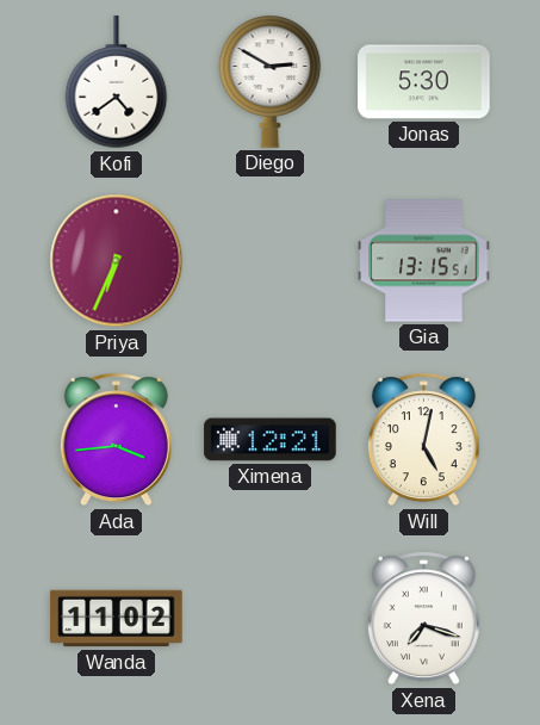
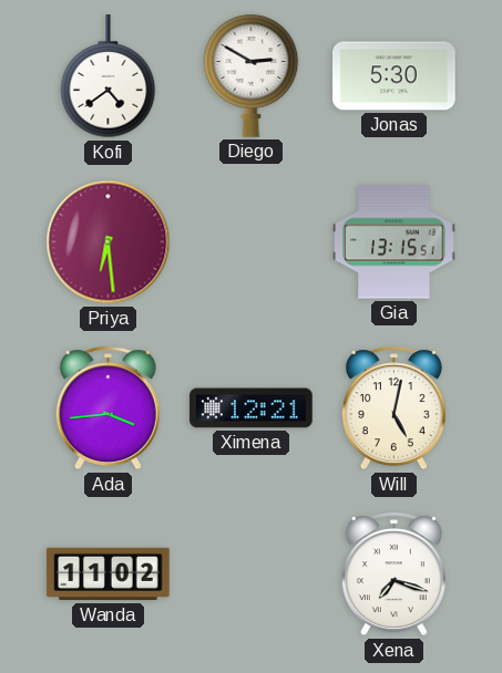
Priya: 6:34 -> 6:29 (109, 242)
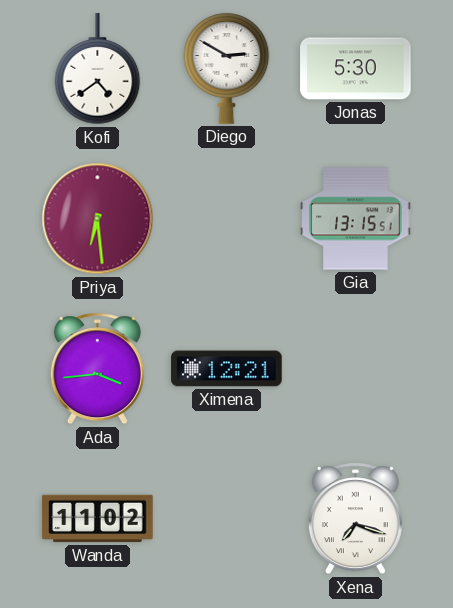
Will: 5:02 -> none (393, 408)
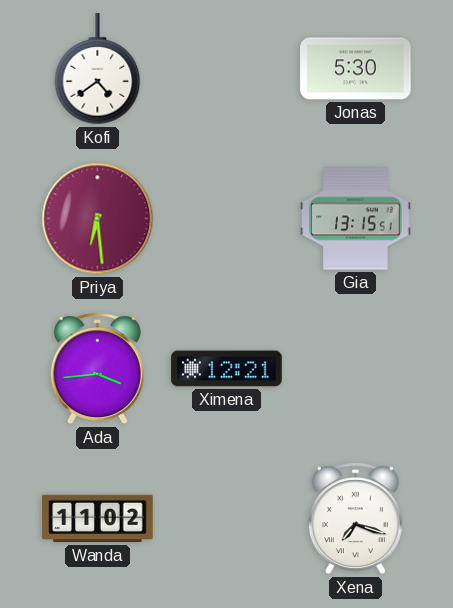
Diego: 2:50 -> none (227, 68)
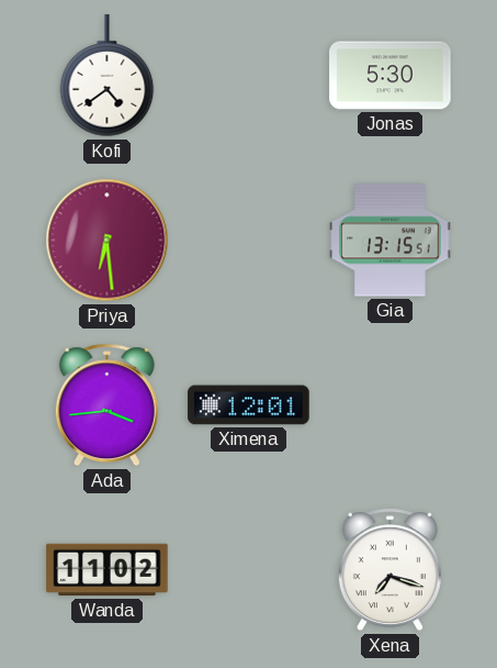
Ximena: 12:21 -> 12:01 (249, 405)
